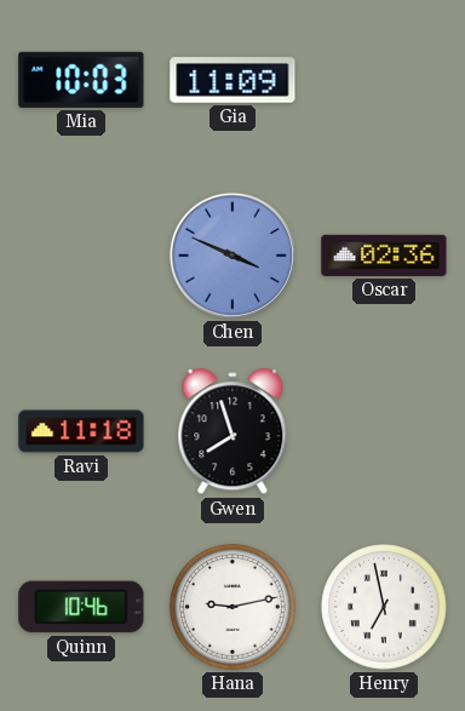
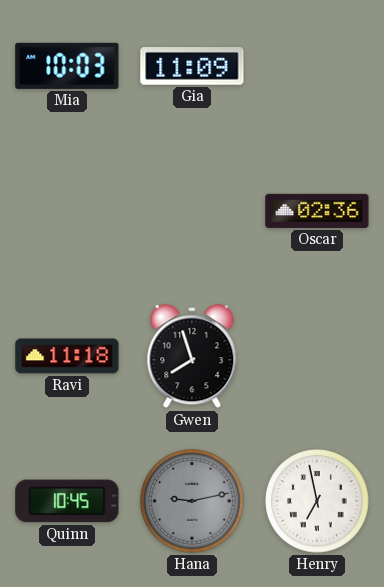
Chen: 3:49 -> none (232, 256)
Quinn: 10:46 -> 10:45 (67, 501)
Hana dial: white -> grey (192, 501)
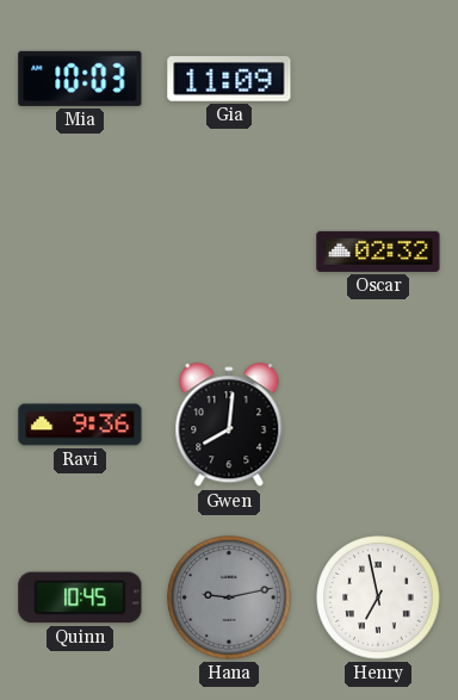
Oscar: 02:36 -> 02:32 (378, 252)
Ravi: 11:18 -> 9:36 (80, 425)
Gwen: 7:57 -> 8:01 (229, 426)
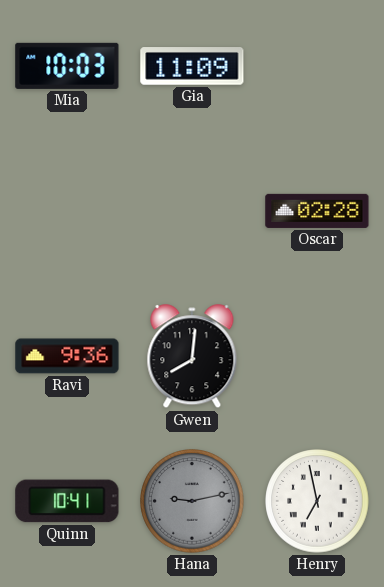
Oscar: 02:32 -> 02:28 (317, 211)
Quinn: 10:45 -> 10:41 (67, 501)
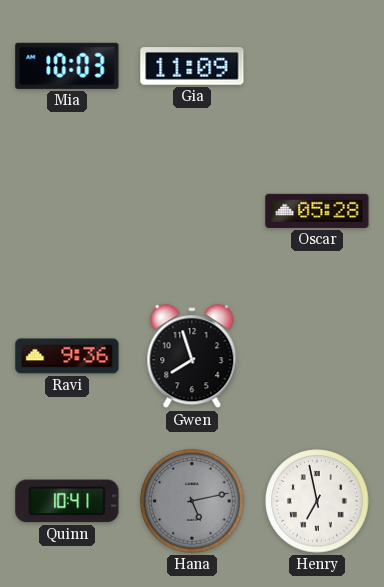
Oscar: 02:28 -> 05:28 (317, 211)
Gwen: 8:01 -> 7:57 (192, 357)
Hana: 9:13 -> 5:13 (192, 501)
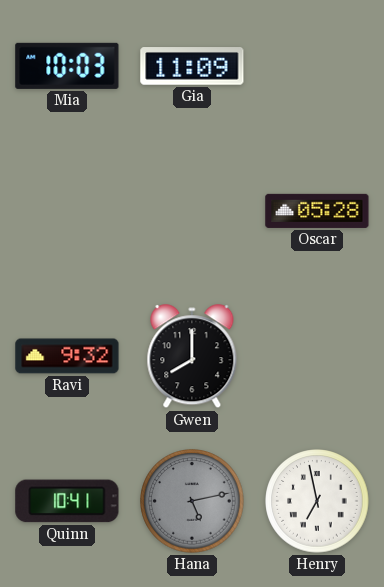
Ravi: 9:36 -> 9:32 (67, 356)
Gwen: 7:57 -> 8:00 (192, 357)
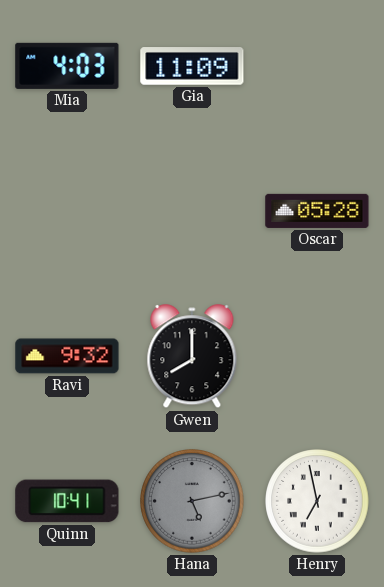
Mia: 10:03 -> 4:03 (67, 66)
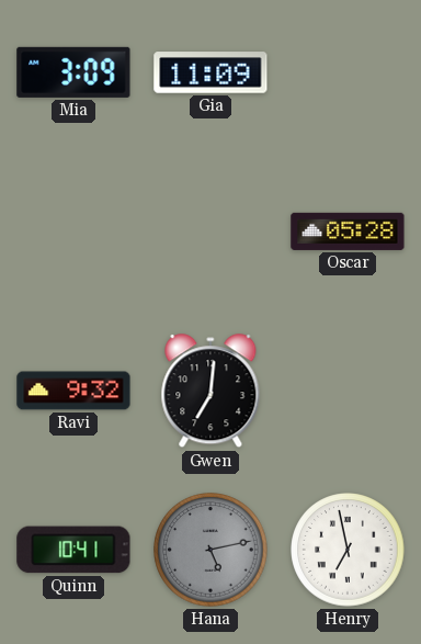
Mia: 4:03 -> 3:09 (73, 72)
Gwen: 8:00 -> 7:01 (210, 392)
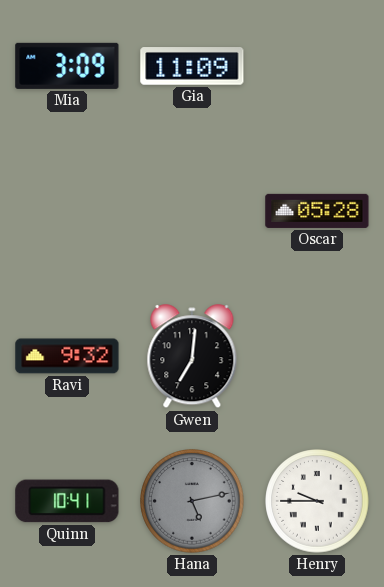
Henry: 6:58 -> 9:45 (317, 501)
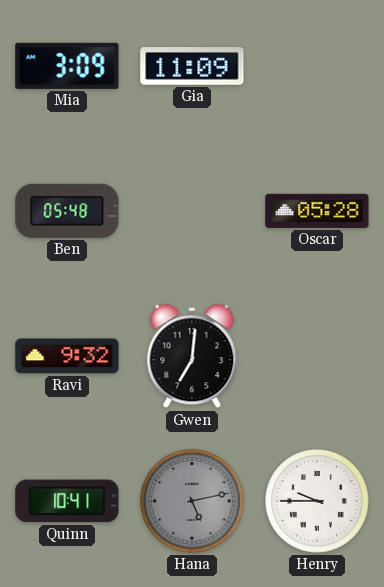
Ben: none -> 05:48 (67, 211)
